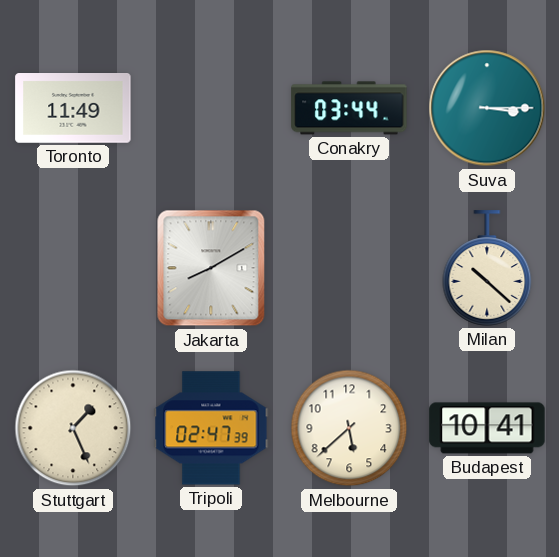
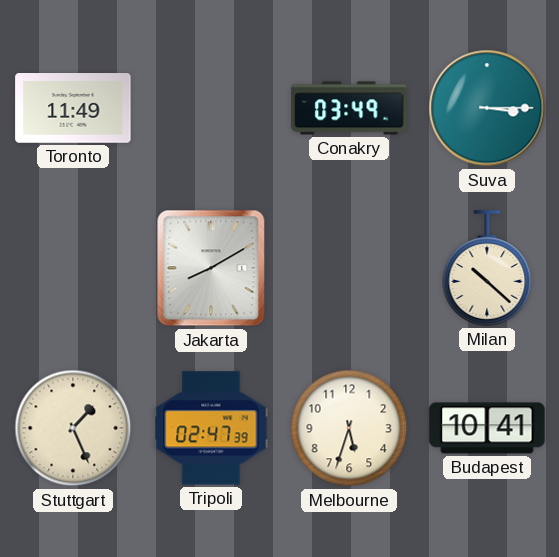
Conakry: 03:44 -> 03:49 (349, 108)
Melbourne: 5:38 -> 5:33 (349, 428)
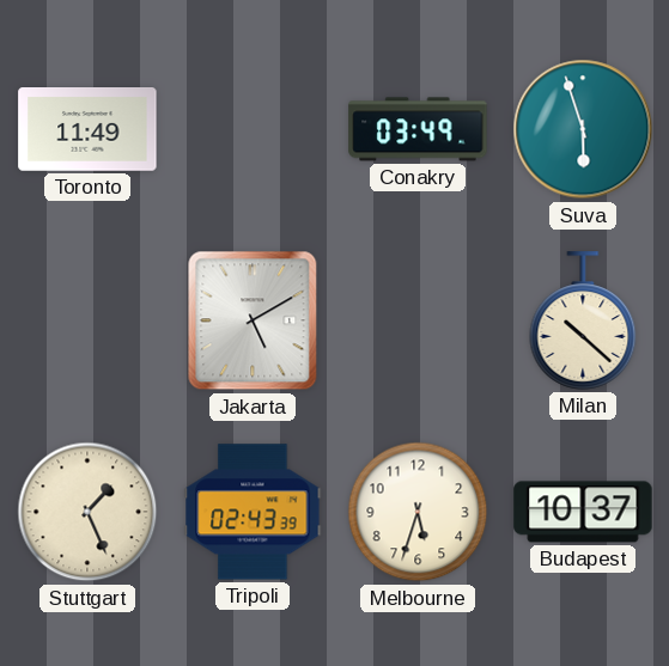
Suva: 3:15 -> 5:57 (583, 129)
Jakarta: 8:10 -> 5:10 (253, 320)
Tripoli: 02:47 -> 02:43 (253, 512)
Budapest: 10:41 -> 10:37 (583, 512)
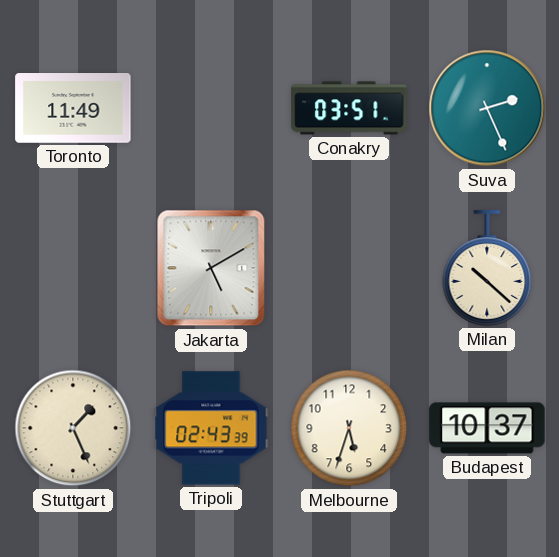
Conakry: 03:49 -> 03:51 (349, 108)
Suva: 5:57 -> 2:26 (487, 108)
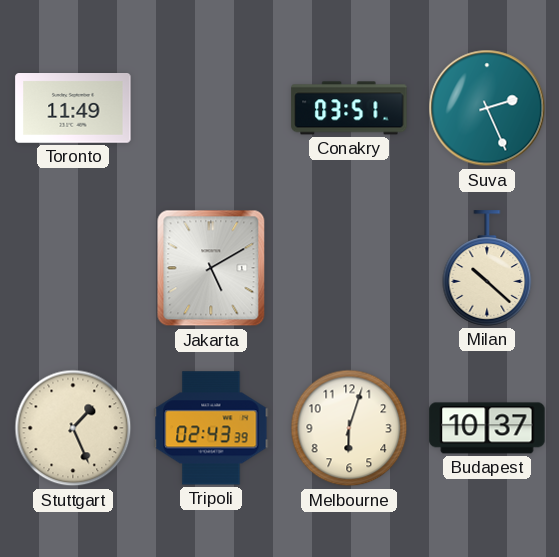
Melbourne: 5:33 -> 6:03 (349, 428)
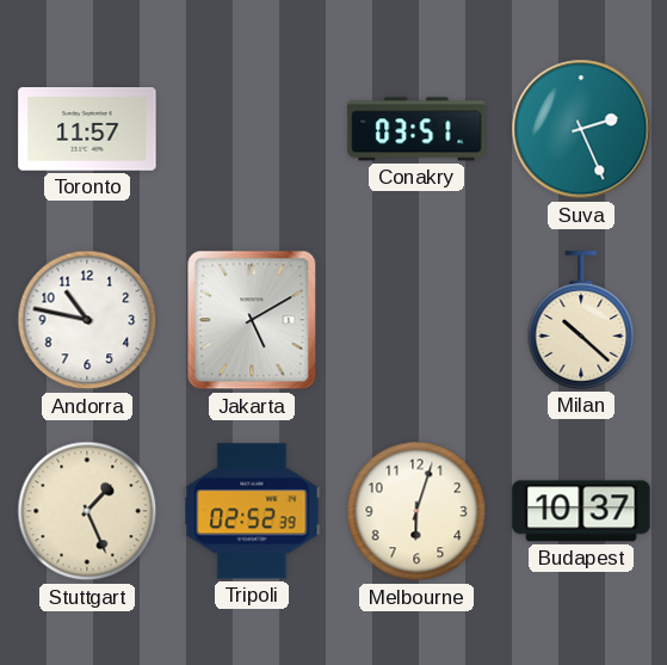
Toronto: 11:49 -> 11:57 (87, 130)
Andorra: none -> 10:47 (87, 320)
Tripoli: 02:43 -> 02:52 (252, 511)
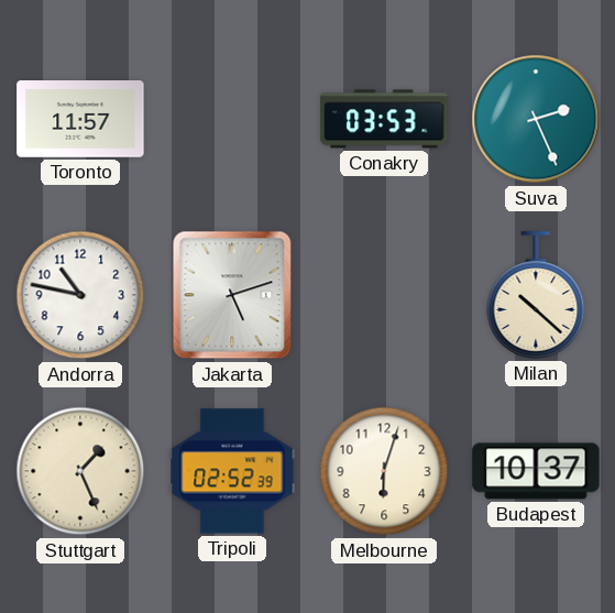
Conakry: 03:51 -> 03:53 (384, 119)
Jakarta: 5:10 -> 5:12 (232, 295)
